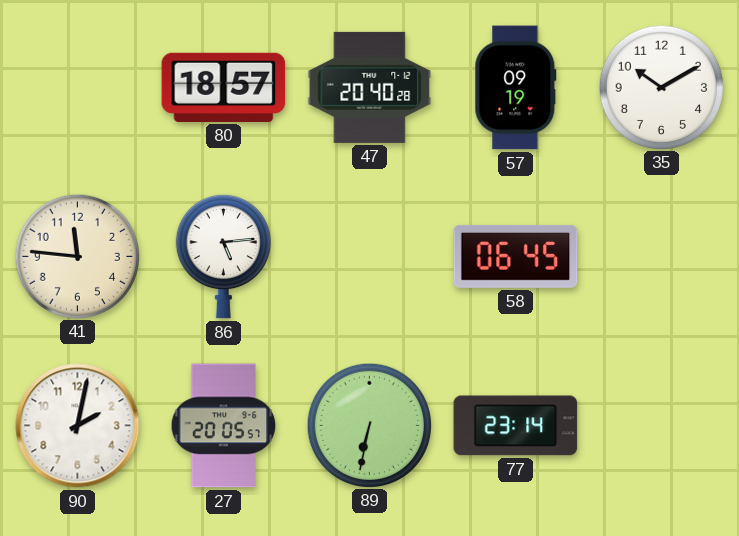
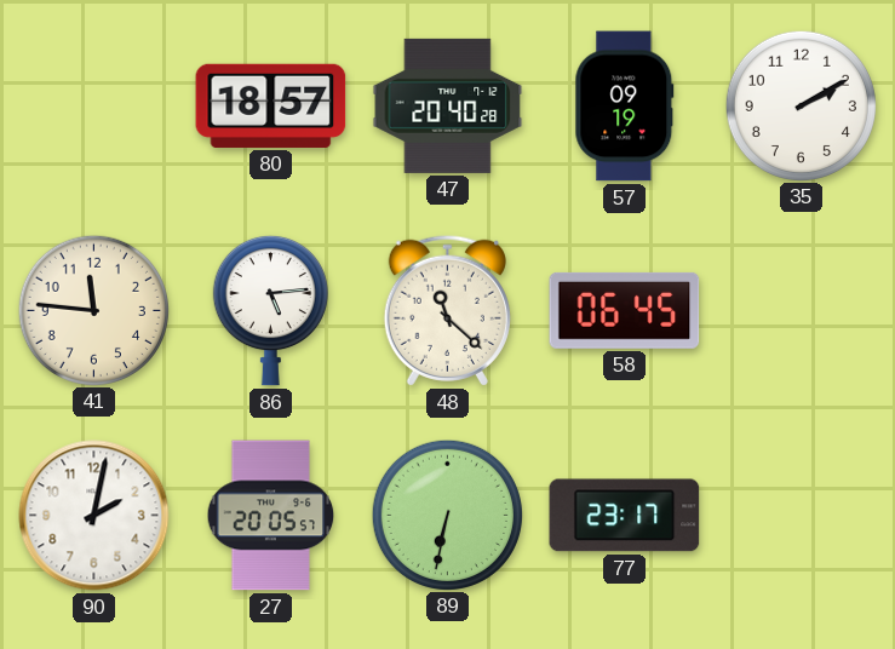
35: 10:10 -> 2:10 (801, 105)
48: none -> 11:22 (447, 310)
77: 23:14 -> 23:17 (625, 516)
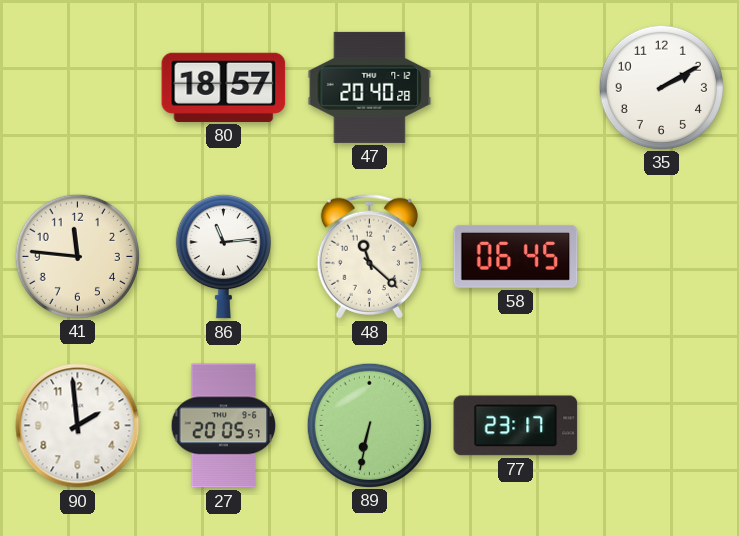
57: 09:19 -> none (625, 107)
86: 5:14 -> 11:14 (223, 256)
90: 2:02 -> 1:59 (78, 426)
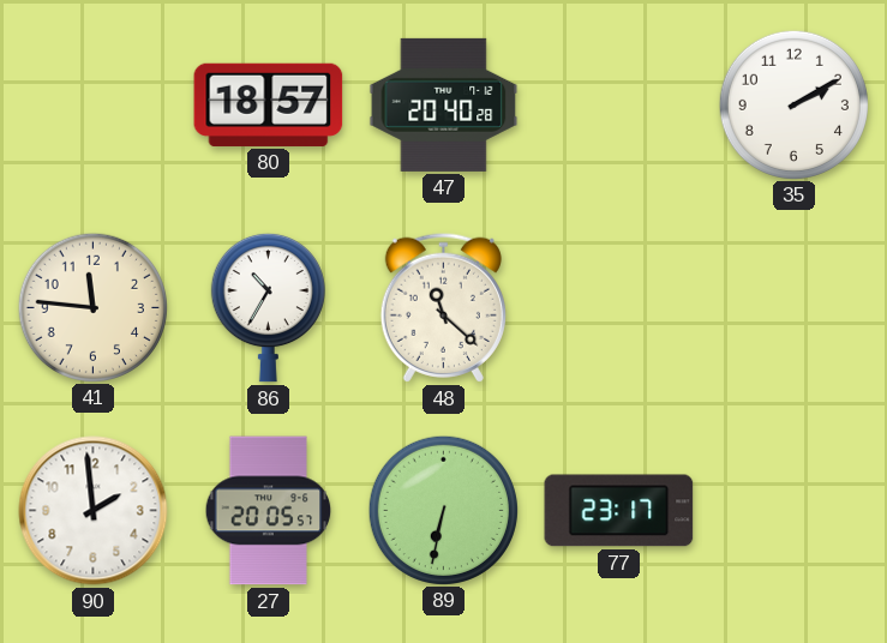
86: 11:14 -> 10:35 (268, 307)
58: 06:45 -> none (516, 256)
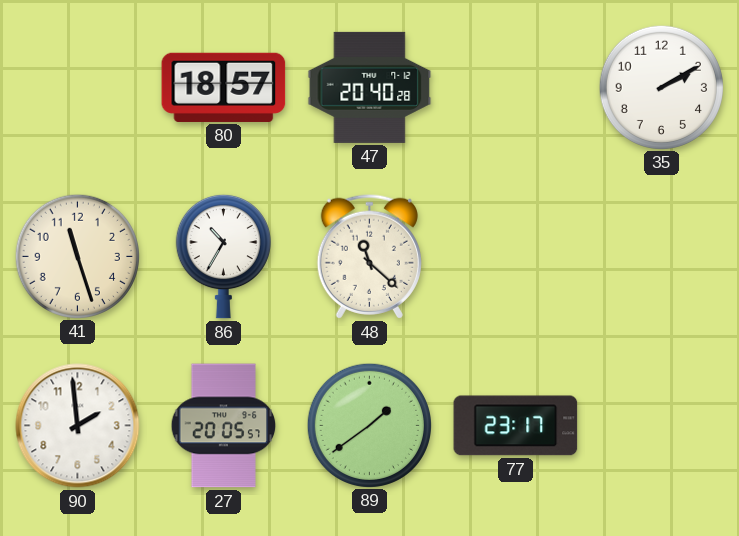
41: 11:46 -> 11:27 (77, 256)
89: 6:32 -> 1:39 (369, 425)
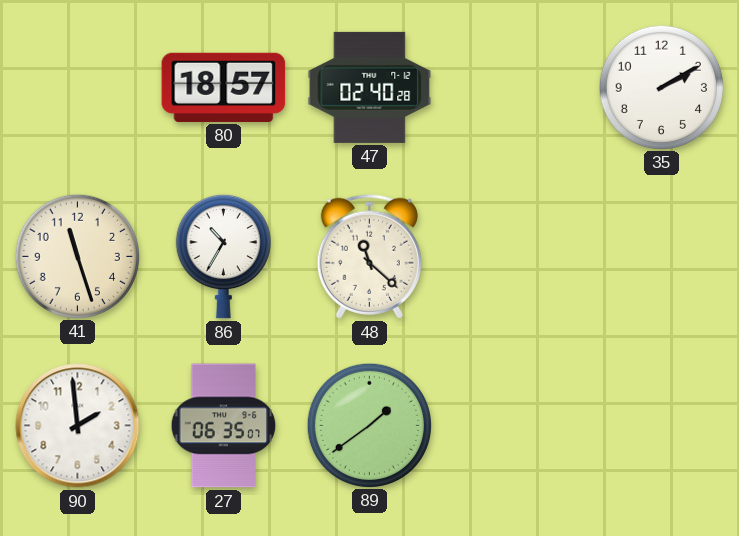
47: 20:40 -> 02:40 (370, 87)
27: 20:05 -> 06:35 (224, 426)
77: 23:17 -> none (516, 426)
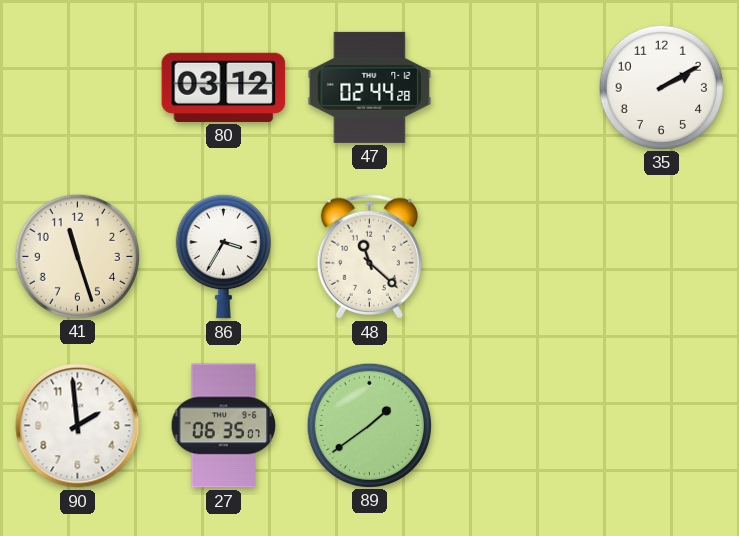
80: 18:57 -> 03:12 (224, 87)
47: 02:40 -> 02:44 (370, 87)
86: 10:35 -> 3:35 (223, 256)
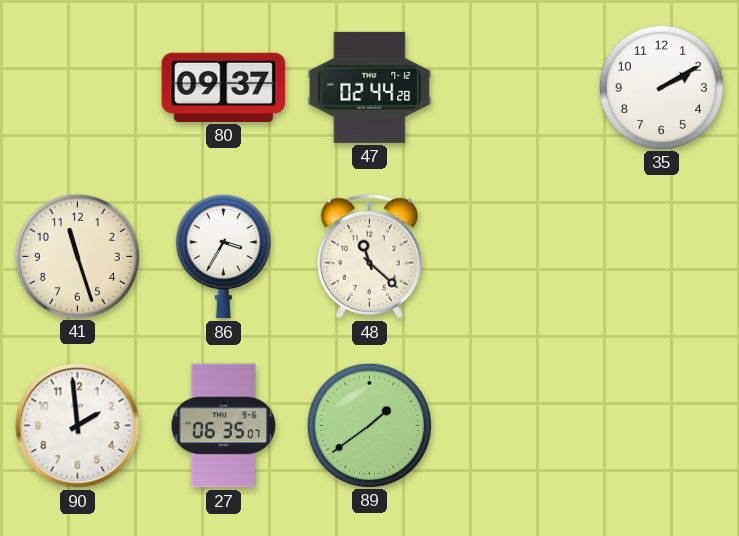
80: 03:12 -> 09:37 (224, 87)
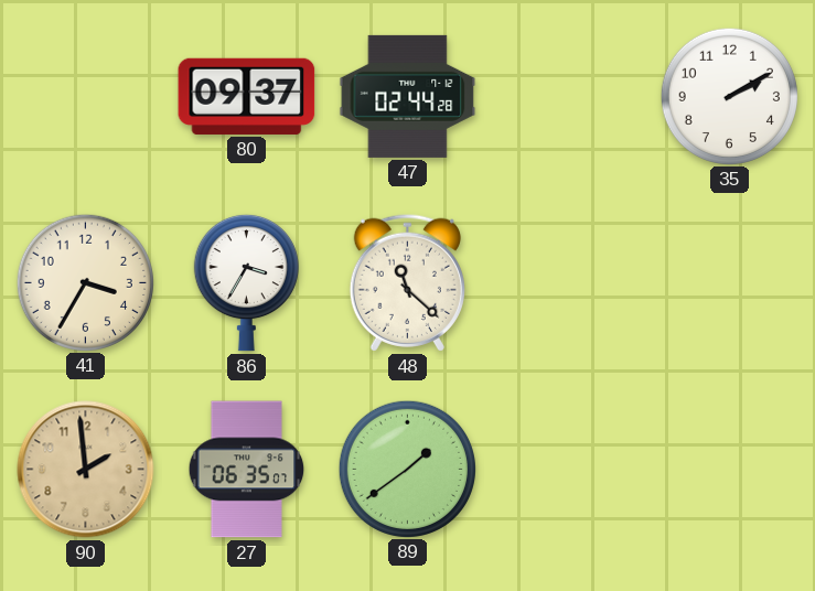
41: 11:27 -> 3:35 (85, 282)
90 dial: white -> champagne (86, 470)
